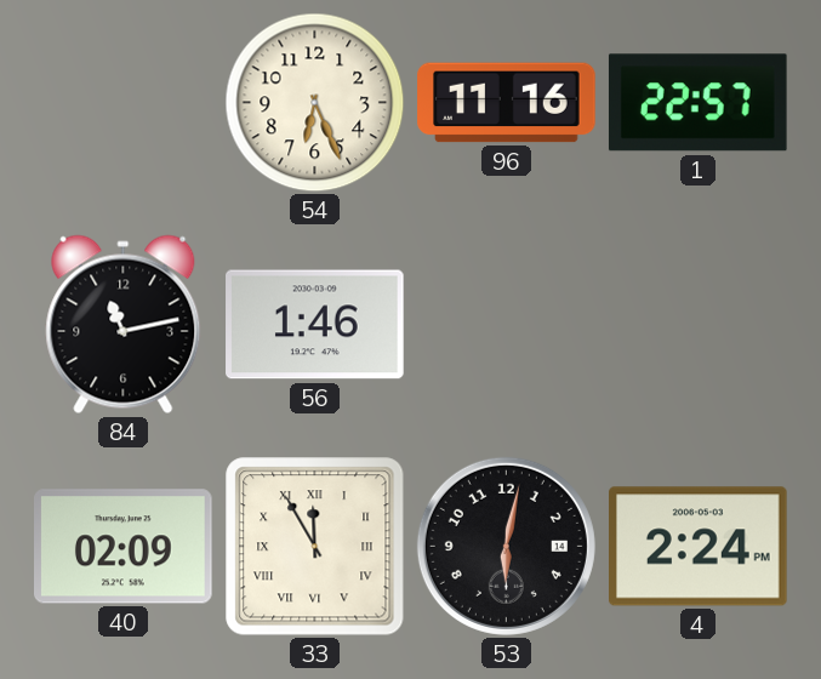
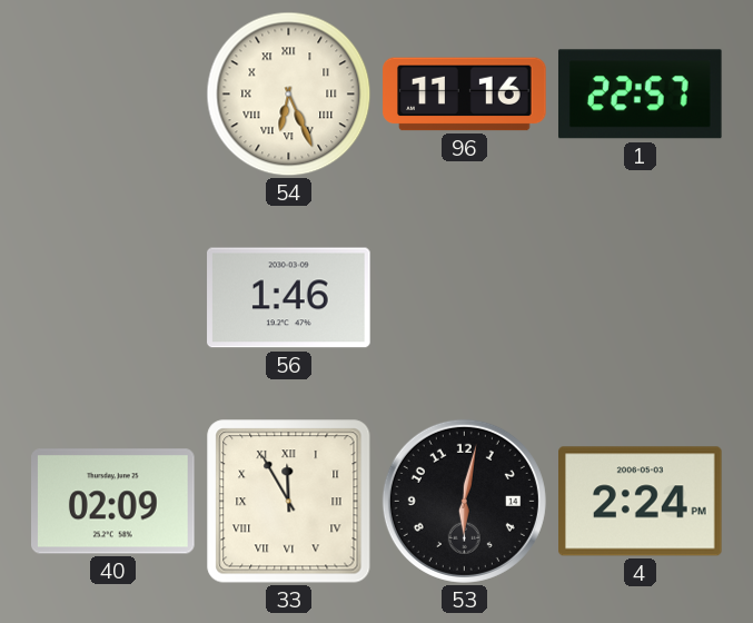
54 numerals: Arabic -> Roman (289, 95)
84: 11:13 -> none (124, 325)
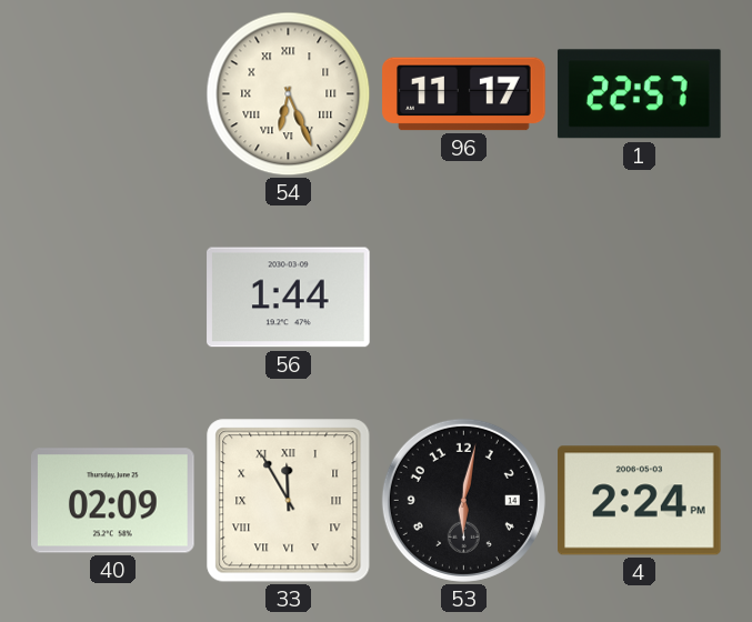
96: 11:16 -> 11:17 (464, 94)
56: 1:46 -> 1:44 (289, 298)
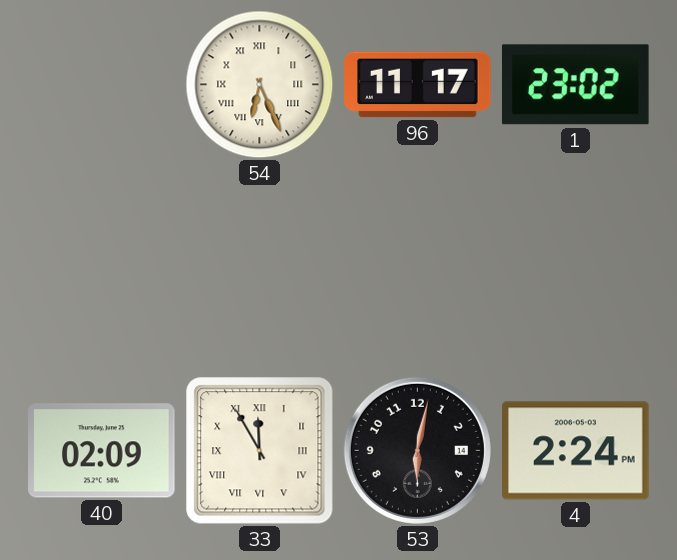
1: 22:57 -> 23:02 (575, 85)
56: 1:44 -> none (289, 298)
